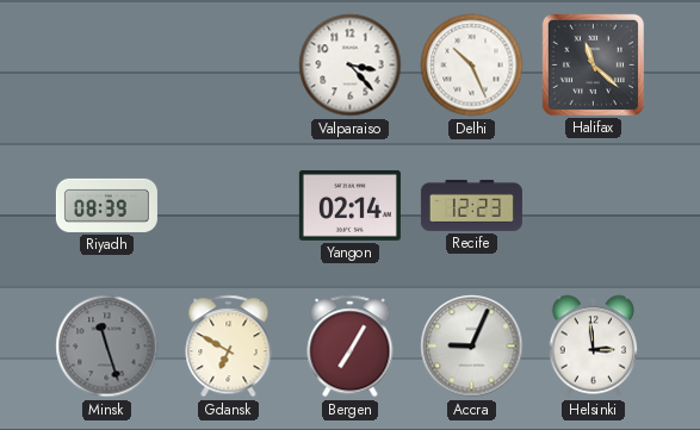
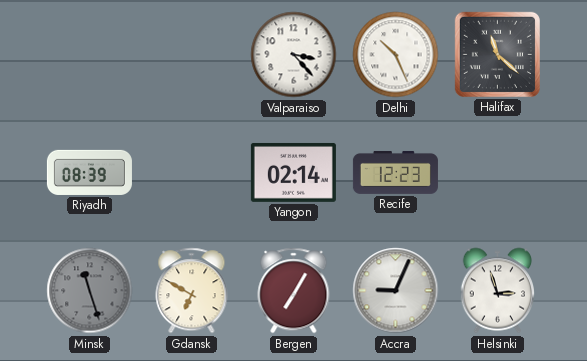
Helsinki: 2:59 -> 2:57 (497, 291)
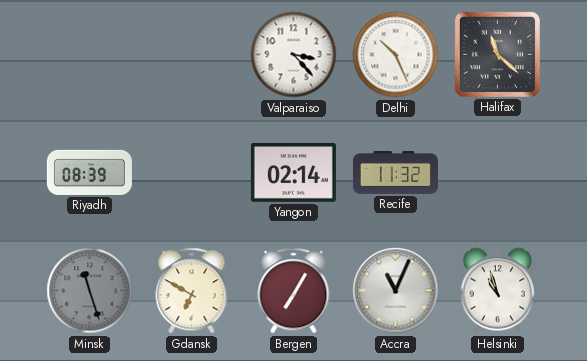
Recife: 12:23 -> 11:32 (395, 172)
Accra: 9:04 -> 11:04 (396, 291)
Helsinki: 2:57 -> 10:57 (497, 291)
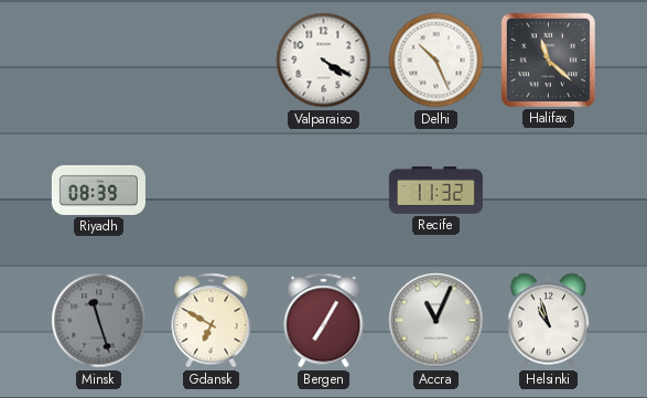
Valparaiso: 3:23 -> 4:20 (324, 61)
Yangon: 02:14 -> none (293, 172)
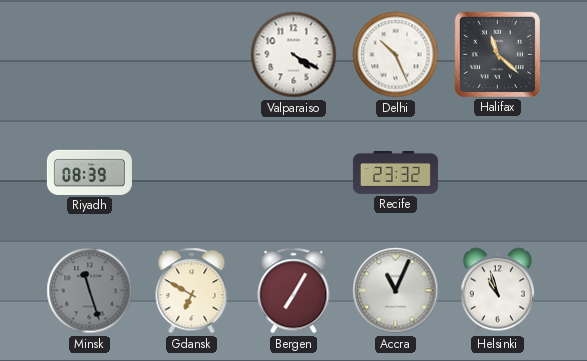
Recife: 11:32 -> 23:32 (395, 172)
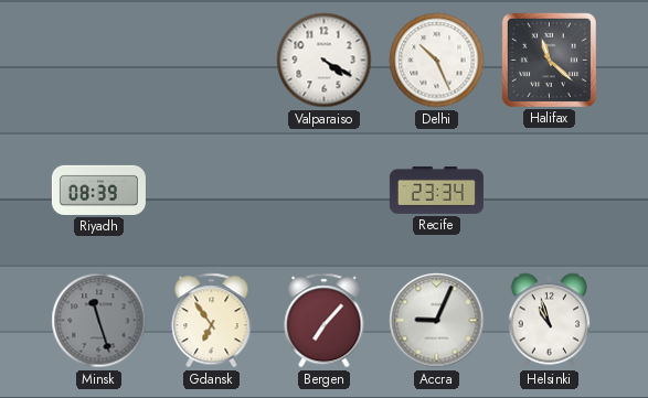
Recife: 23:32 -> 23:34 (436, 190)
Gdansk: 6:50 -> 6:54 (212, 321)
Bergen: 7:05 -> 7:07 (325, 321)
Accra: 11:04 -> 9:04 (437, 321)
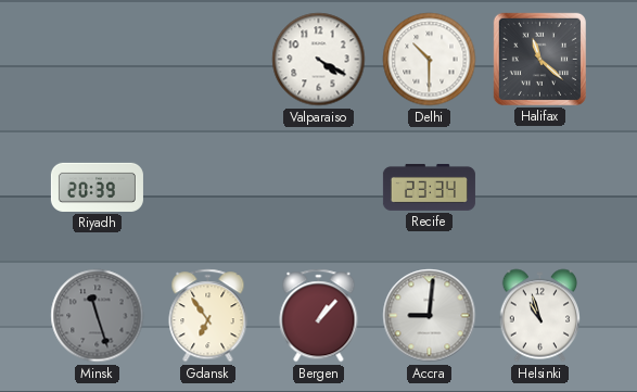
Delhi: 10:26 -> 10:30 (430, 60)
Riyadh: 08:39 -> 20:39 (97, 187)
Bergen: 7:07 -> 1:07 (319, 316)
Accra: 9:04 -> 9:01 (430, 316)
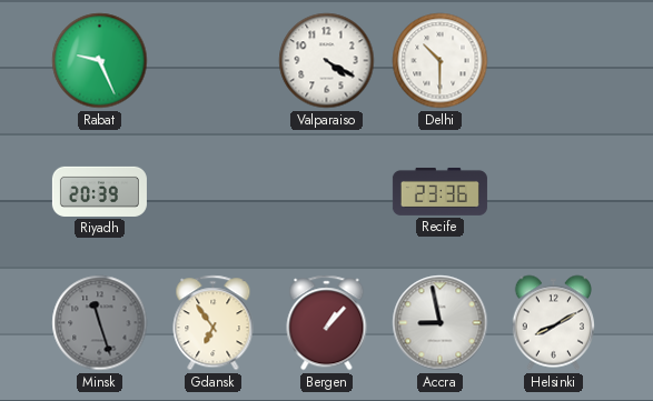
Rabat: none -> 9:26 (100, 61)
Halifax: 11:22 -> none (539, 59)
Recife: 23:34 -> 23:36 (439, 191)
Accra: 9:01 -> 8:58 (441, 323)
Helsinki: 10:57 -> 8:10 (553, 323)
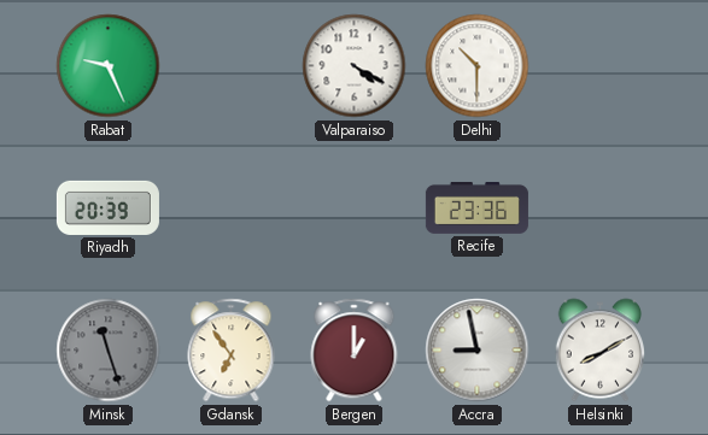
Bergen: 1:07 -> 1:00 (355, 351)
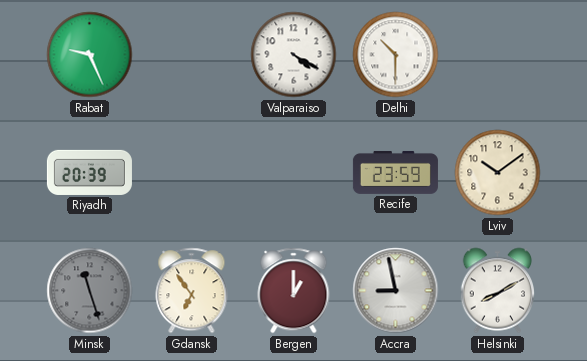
Recife: 23:36 -> 23:59 (395, 172)
Lviv: none -> 10:09 (498, 173)
